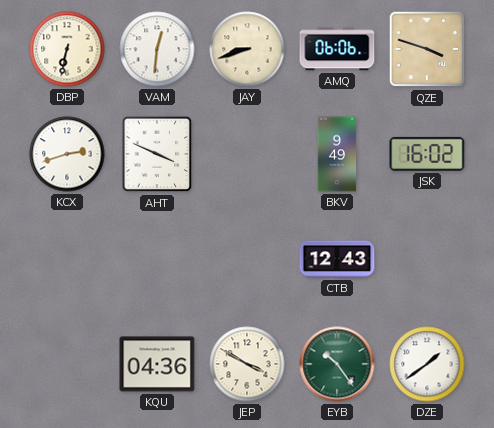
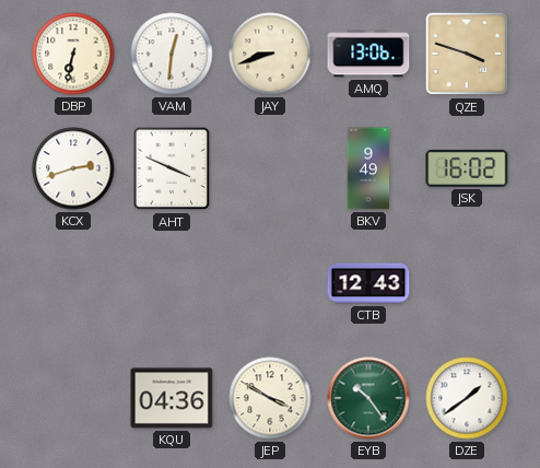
AMQ: 06:06 -> 13:06 (368, 54)
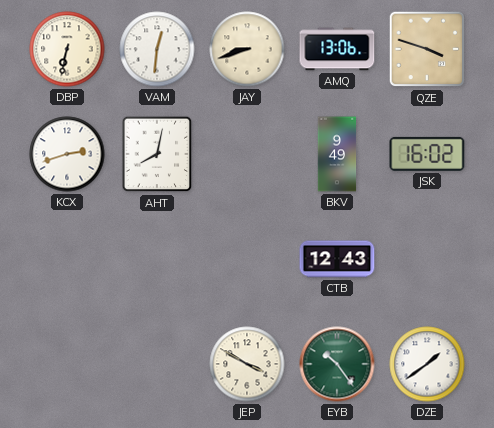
AHT: 3:49 -> 8:02 (157, 154)
KQU: 04:36 -> none (172, 398)
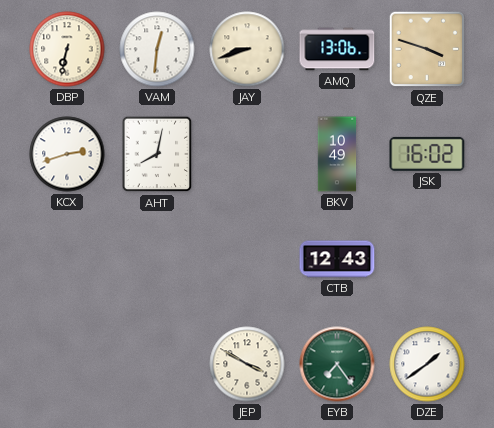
BKV: 9:49 -> 10:49 (337, 154)
EYB: 10:24 -> 7:24 (337, 364)
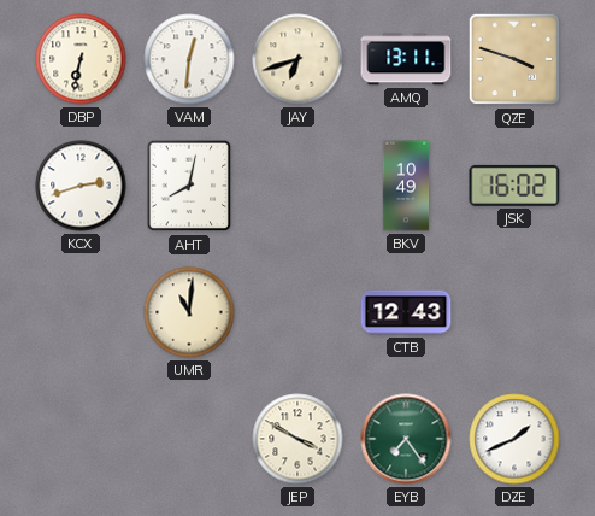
JAY: 8:42 -> 6:42 (297, 59)
AMQ: 13:06 -> 13:11 (406, 59)
UMR: none -> 11:01 (189, 312)
DZE: 1:39 -> 1:41 (514, 439)
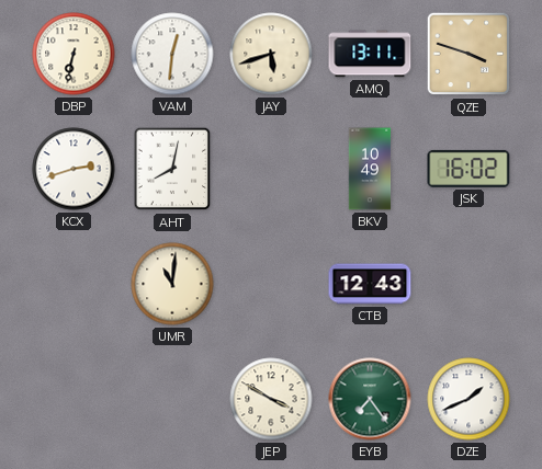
JAY: 6:42 -> 5:42 (271, 54)
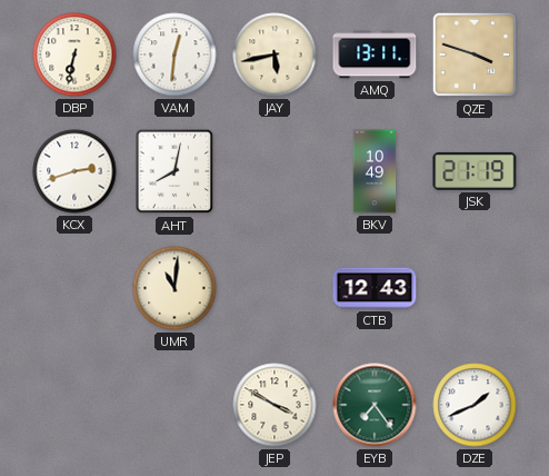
JAY: 5:42 -> 5:43 (274, 54)
JSK: 16:02 -> 21:19 (475, 171)
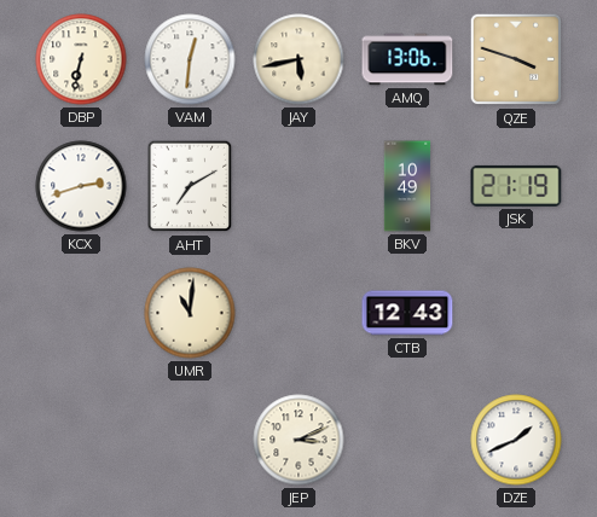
AMQ: 13:11 -> 13:06 (407, 59)
AHT: 8:02 -> 7:10 (190, 186)
JEP: 3:50 -> 3:11 (298, 440)
EYB: 7:24 -> none (375, 405)
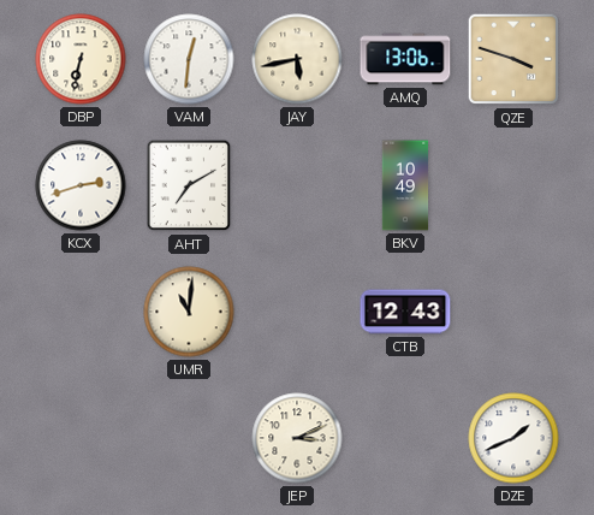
JSK: 21:19 -> none (516, 186)
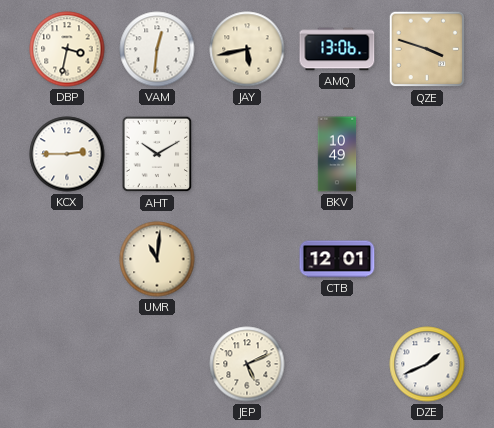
DBP: 6:32 -> 3:32 (67, 49)
KCX: 2:42 -> 2:45 (67, 154)
AHT: 7:10 -> 10:10 (157, 154)
CTB: 12:43 -> 12:01 (337, 259)
JEP: 3:11 -> 5:11 (247, 364)
